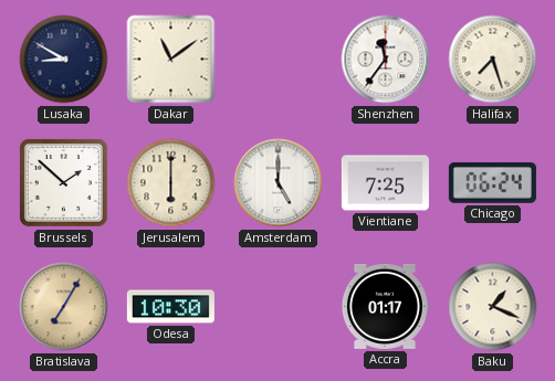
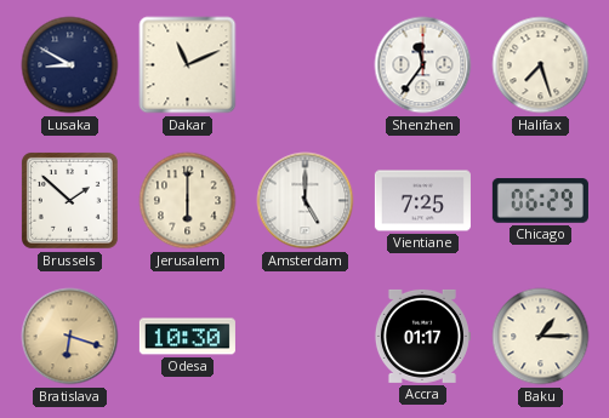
Dakar: 11:09 -> 11:11 (188, 65)
Chicago: 06:24 -> 06:29 (540, 201)
Bratislava: 7:05 -> 6:18 (70, 337)
Baku: 1:19 -> 1:15 (541, 337)
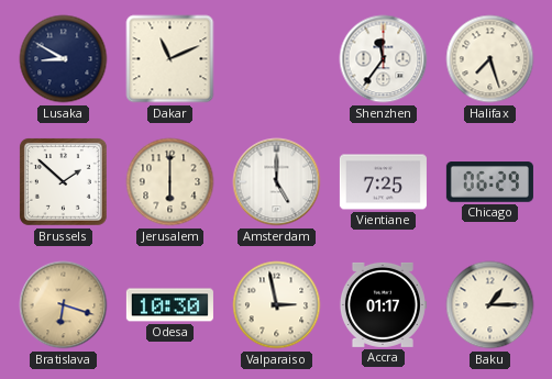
Valparaiso: none -> 2:58 (277, 305)
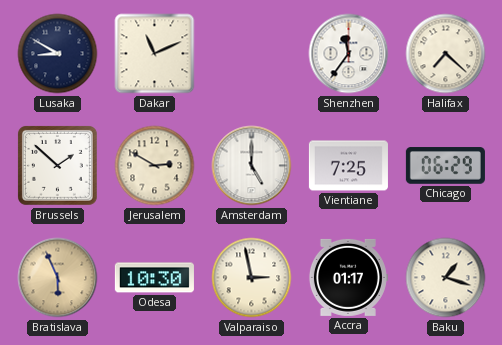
Halifax: 7:27 -> 7:22 (446, 54)
Jerusalem: 6:00 -> 2:50 (155, 166)
Bratislava: 6:18 -> 5:56 (58, 278)
Baku: 1:15 -> 1:18 (446, 278)
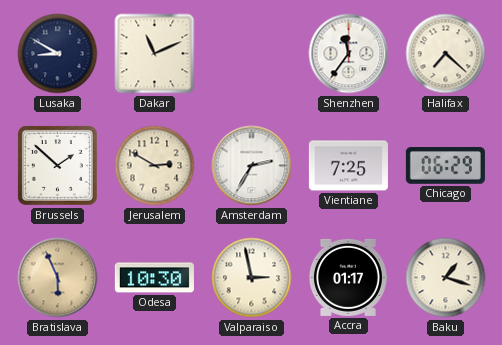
Amsterdam: 5:00 -> 2:35 (252, 166)
